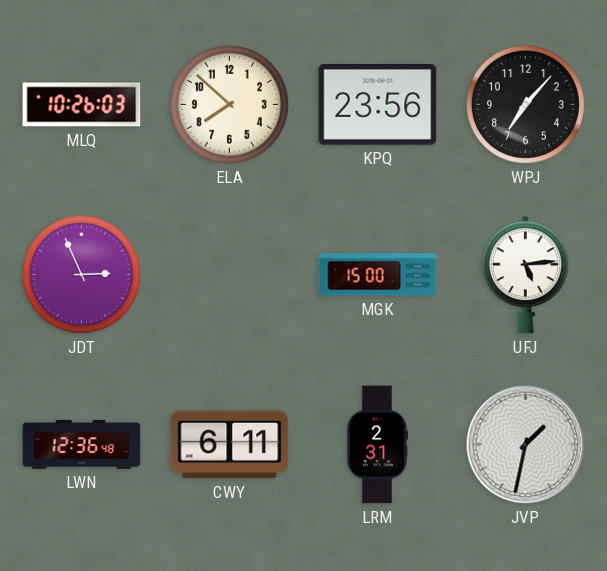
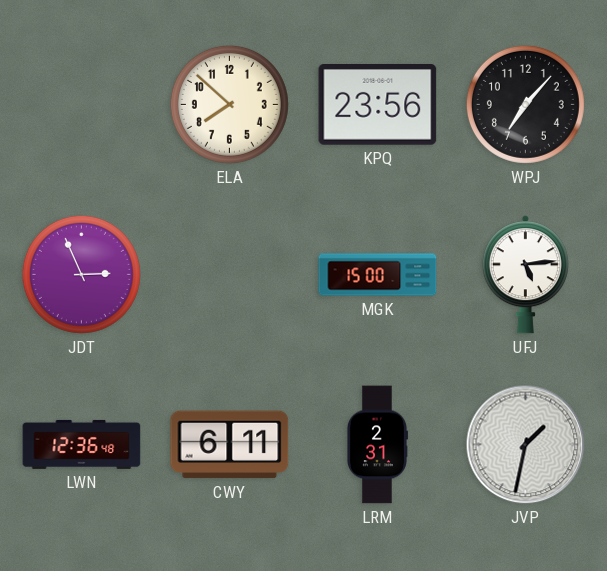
MLQ: 10:26 -> none (82, 105)
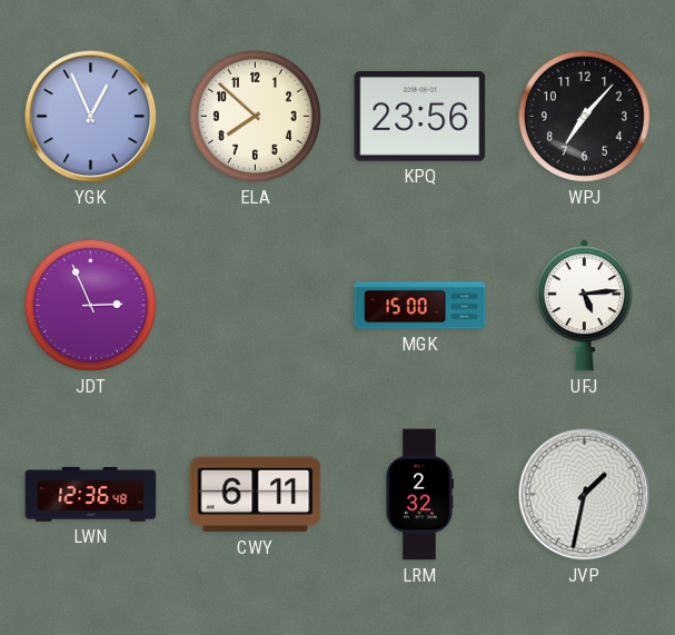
YGK: none -> 12:56 (91, 117)
LRM: 2:31 -> 2:32 (419, 495)
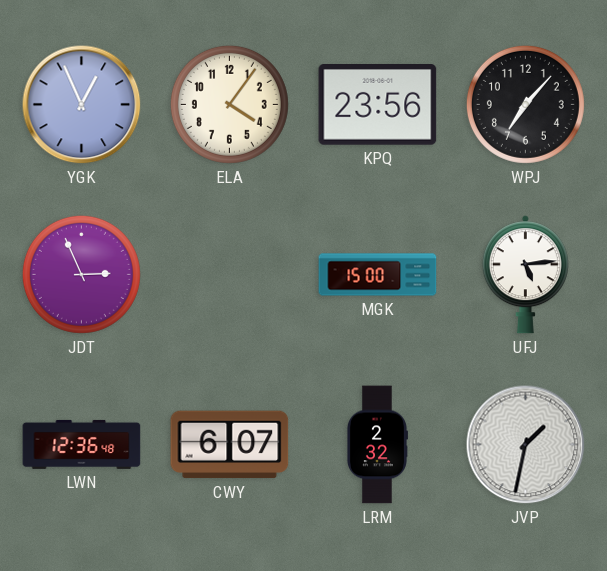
ELA: 7:52 -> 4:06 (229, 104)
CWY: 6:11 -> 6:07 (230, 445)
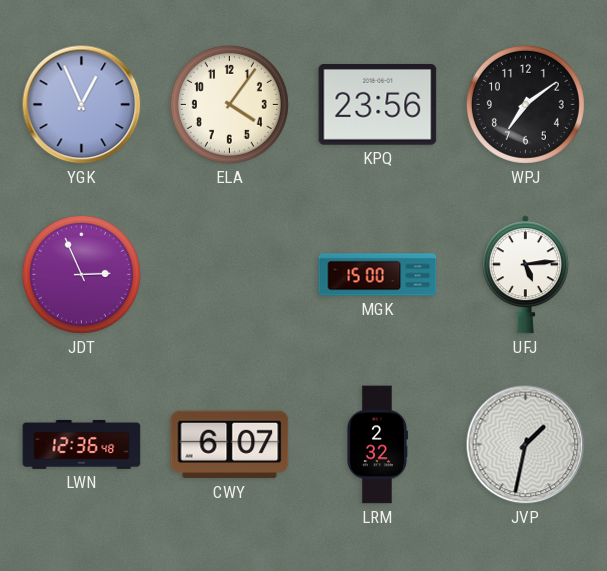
WPJ: 7:07 -> 7:09 (525, 104)
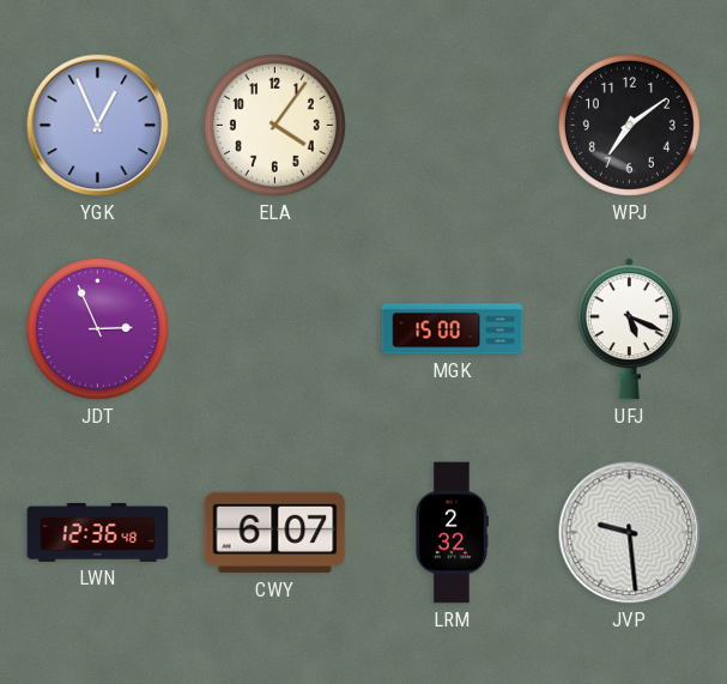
KPQ: 23:56 -> none (378, 105)
UFJ: 5:14 -> 5:19 (629, 329)
JVP: 1:32 -> 9:29 (630, 533)
